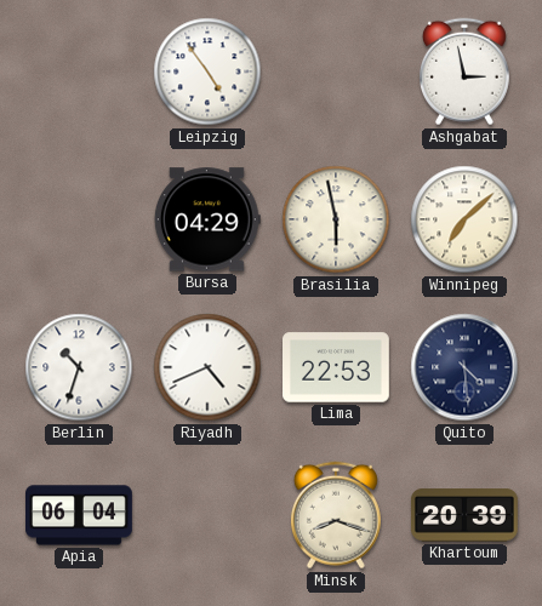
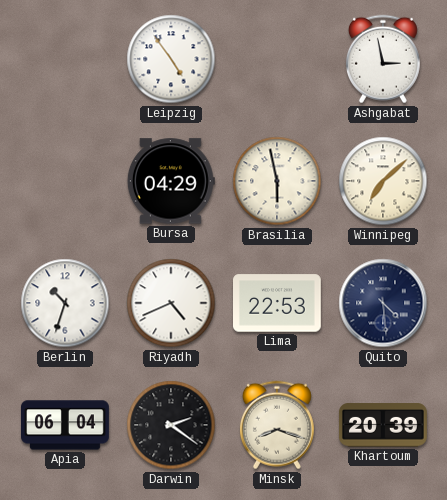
Darwin: none -> 2:21 (171, 425)
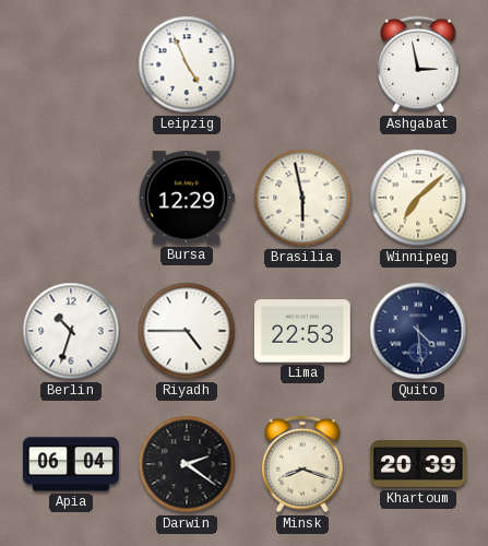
Leipzig: 4:54 -> 4:56 (187, 64)
Bursa: 04:29 -> 12:29 (187, 198)
Riyadh: 4:41 -> 4:45 (187, 331)
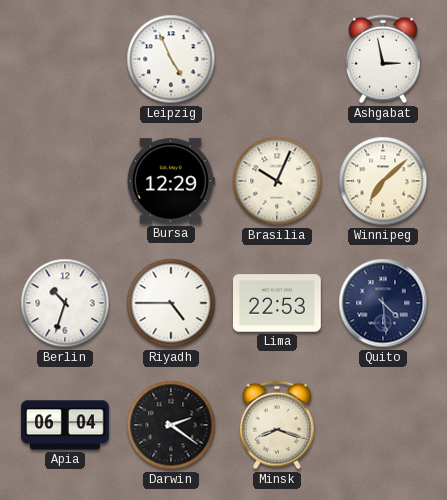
Brasilia: 5:58 -> 10:04 (277, 181)
Khartoum: 20:39 -> none (418, 464)
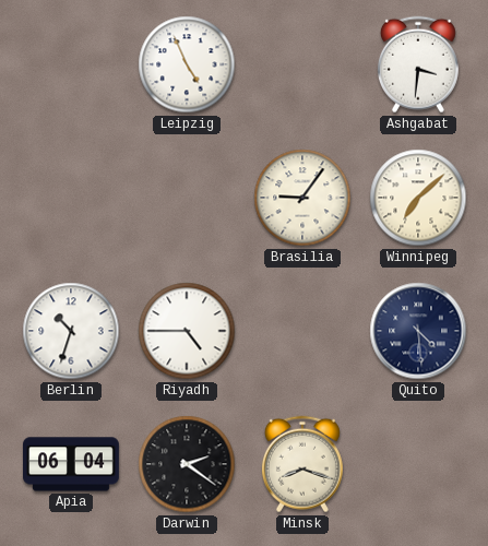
Ashgabat: 2:58 -> 3:31 (418, 64)
Bursa: 12:29 -> none (171, 181)
Brasilia: 10:04 -> 9:06 (302, 198)
Lima: 22:53 -> none (278, 303)
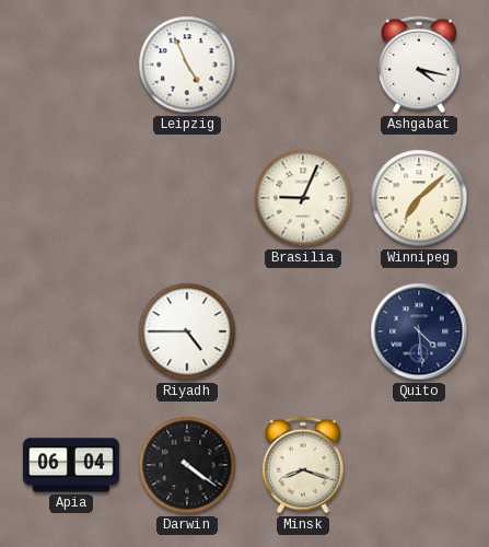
Ashgabat: 3:31 -> 4:17 (419, 65)
Brasilia: 9:06 -> 9:04 (303, 198)
Berlin: 10:33 -> none (71, 331)
Darwin: 2:21 -> 4:21 (187, 465)
